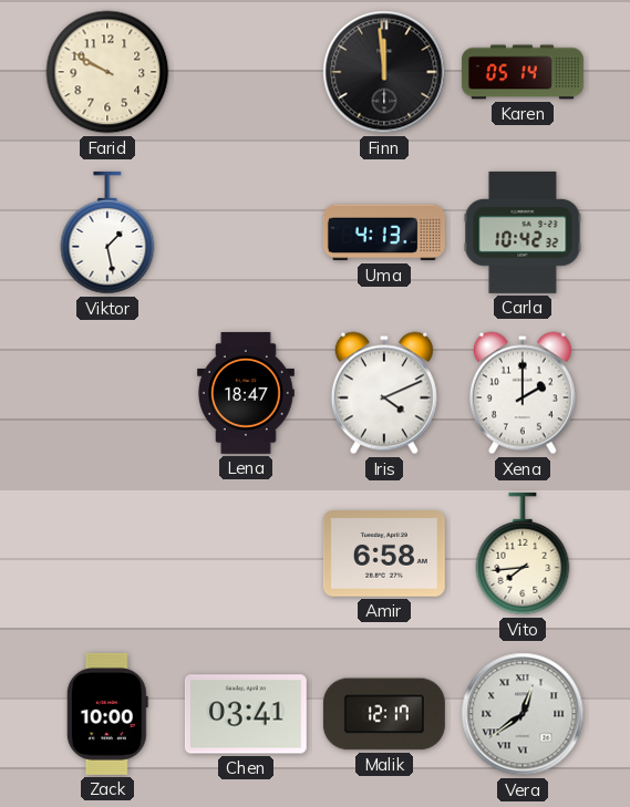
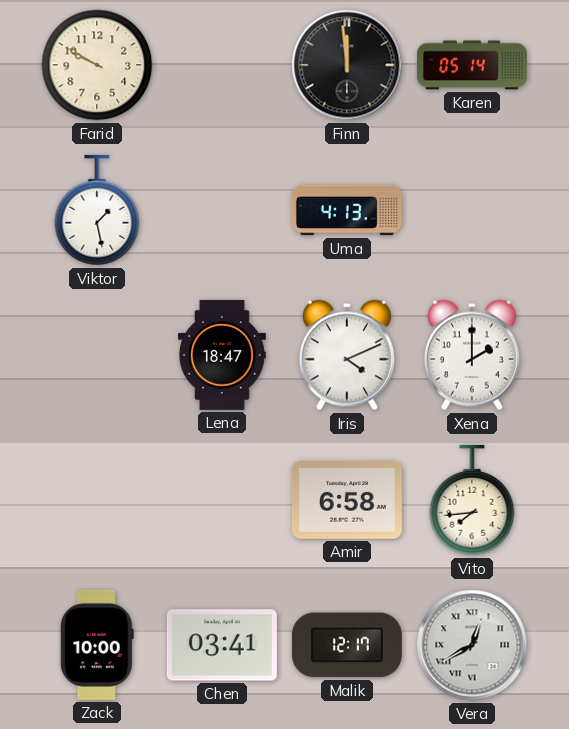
Carla: 10:42 -> none (523, 232)
Vera: 12:39 -> 12:40 (472, 645)
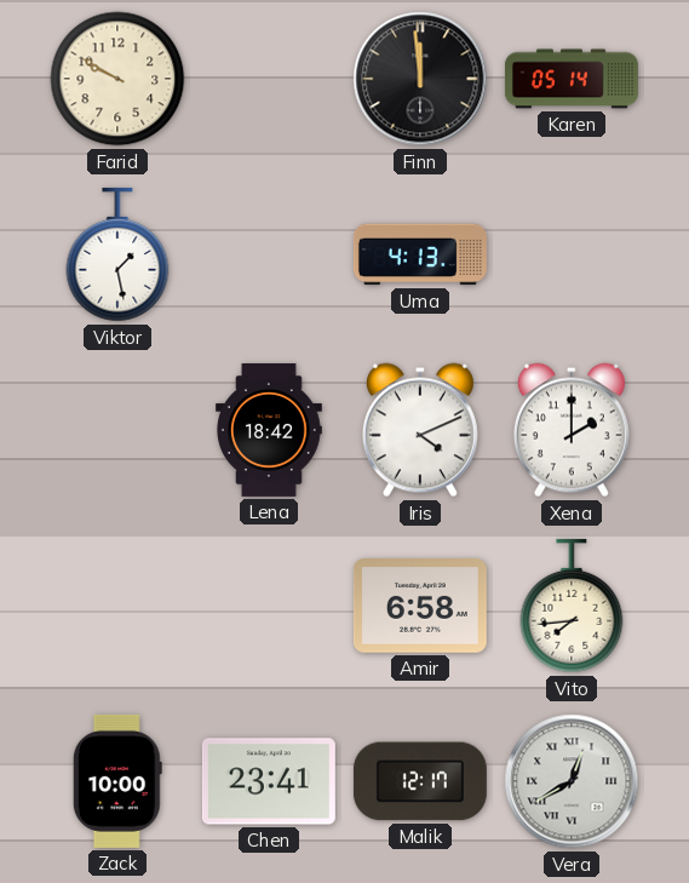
Lena: 18:47 -> 18:42 (270, 430)
Chen: 03:41 -> 23:41 (269, 781)
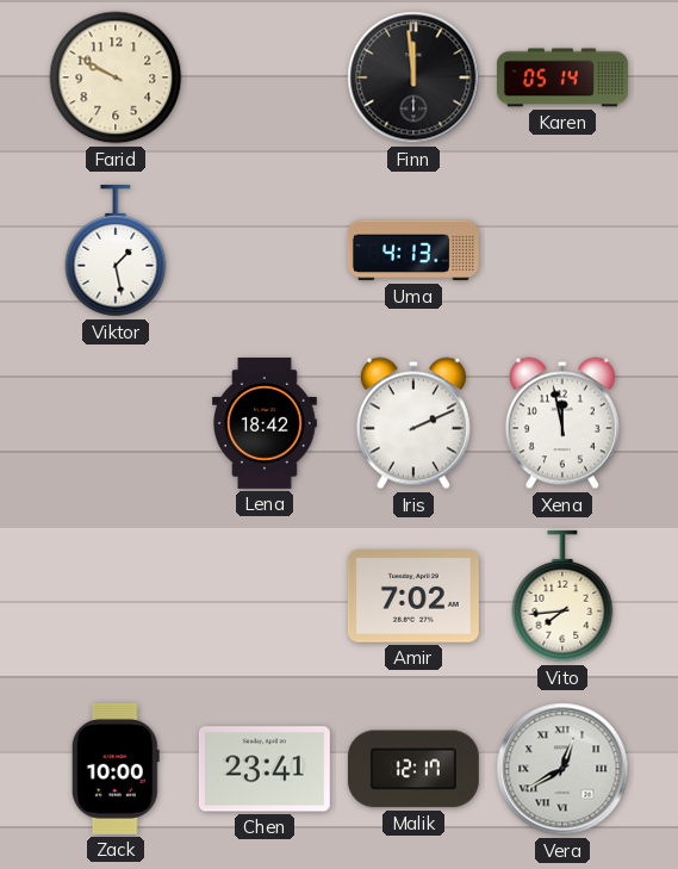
Iris: 4:11 -> 2:11 (413, 423)
Xena: 2:00 -> 11:58 (562, 423)
Amir: 6:58 -> 7:02 (413, 597)
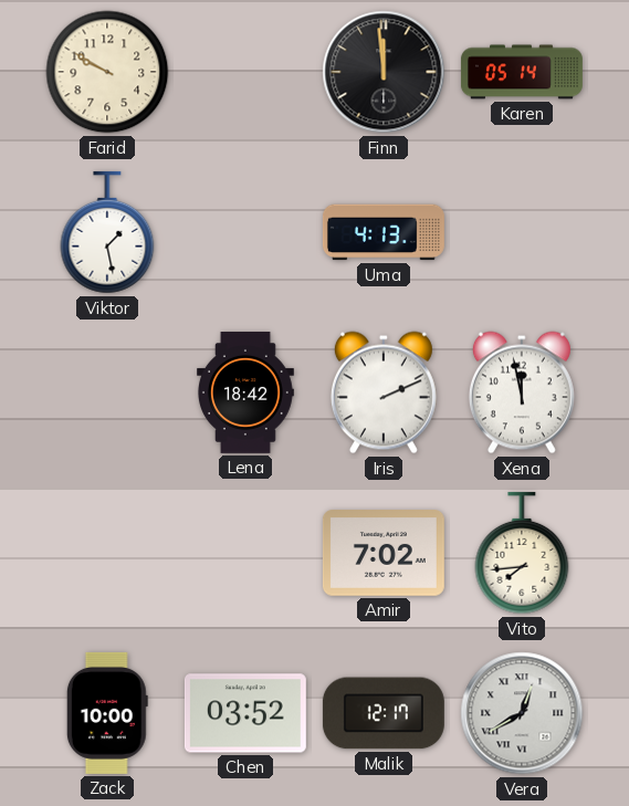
Chen: 23:41 -> 03:52 (245, 713)
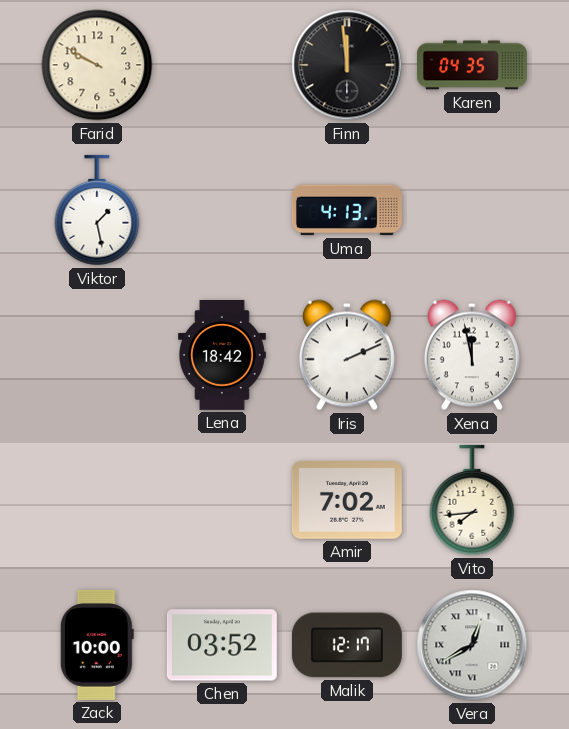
Karen: 05:14 -> 04:35 (472, 65)
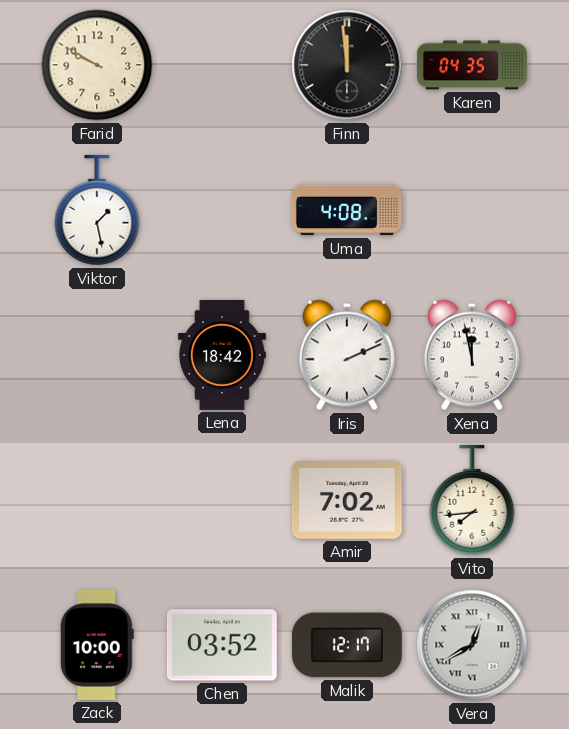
Uma: 4:13 -> 4:08 (347, 210)
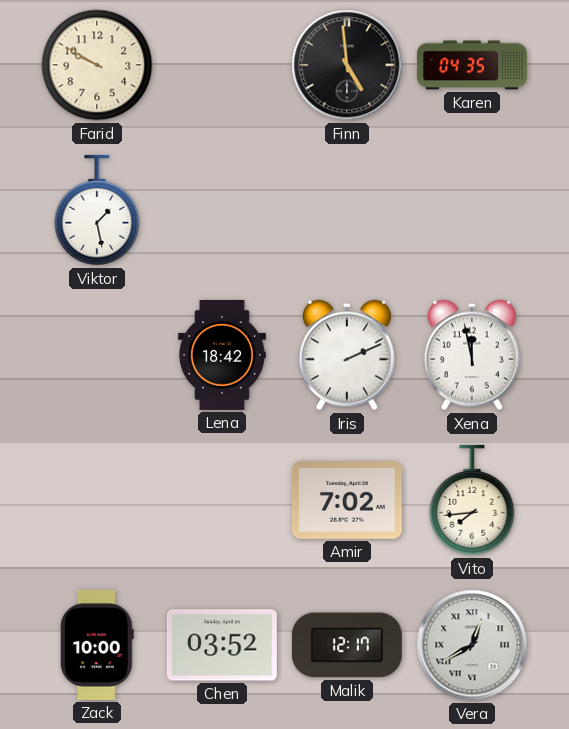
Finn: 11:59 -> 4:59 (347, 65)
Uma: 4:08 -> none (347, 210)
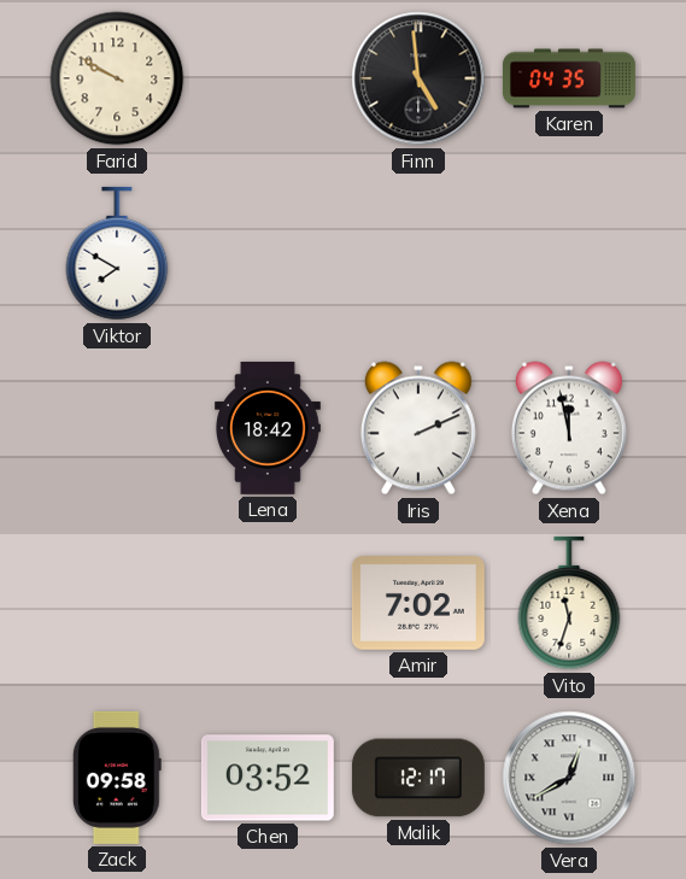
Viktor: 1:28 -> 7:50 (117, 253)
Vito: 7:44 -> 11:33 (569, 603)
Zack: 10:00 -> 09:58 (117, 778)
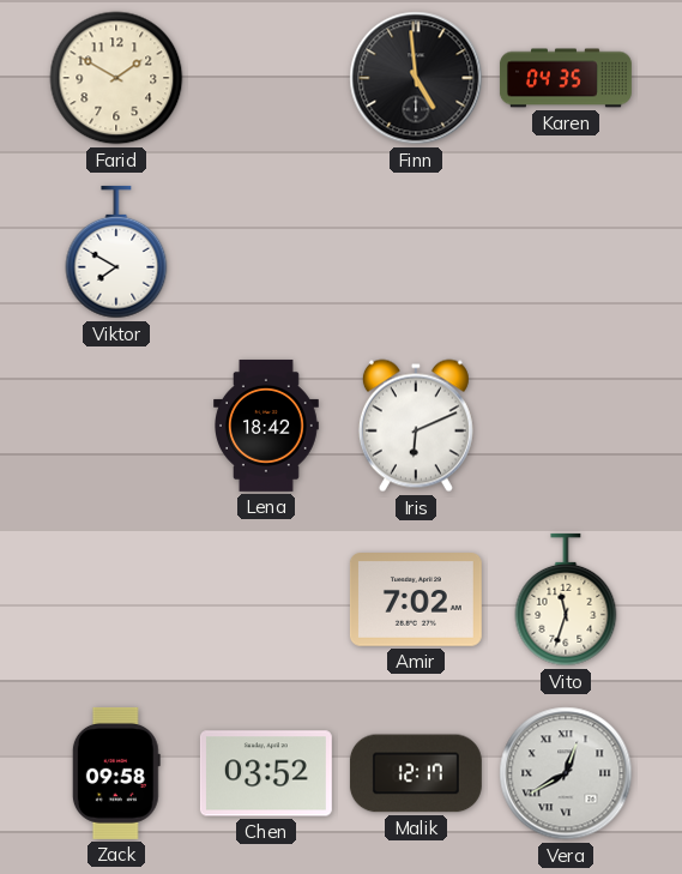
Farid: 9:50 -> 1:50 (116, 78)
Iris: 2:11 -> 6:11 (416, 426)
Xena: 11:58 -> none (569, 428)
